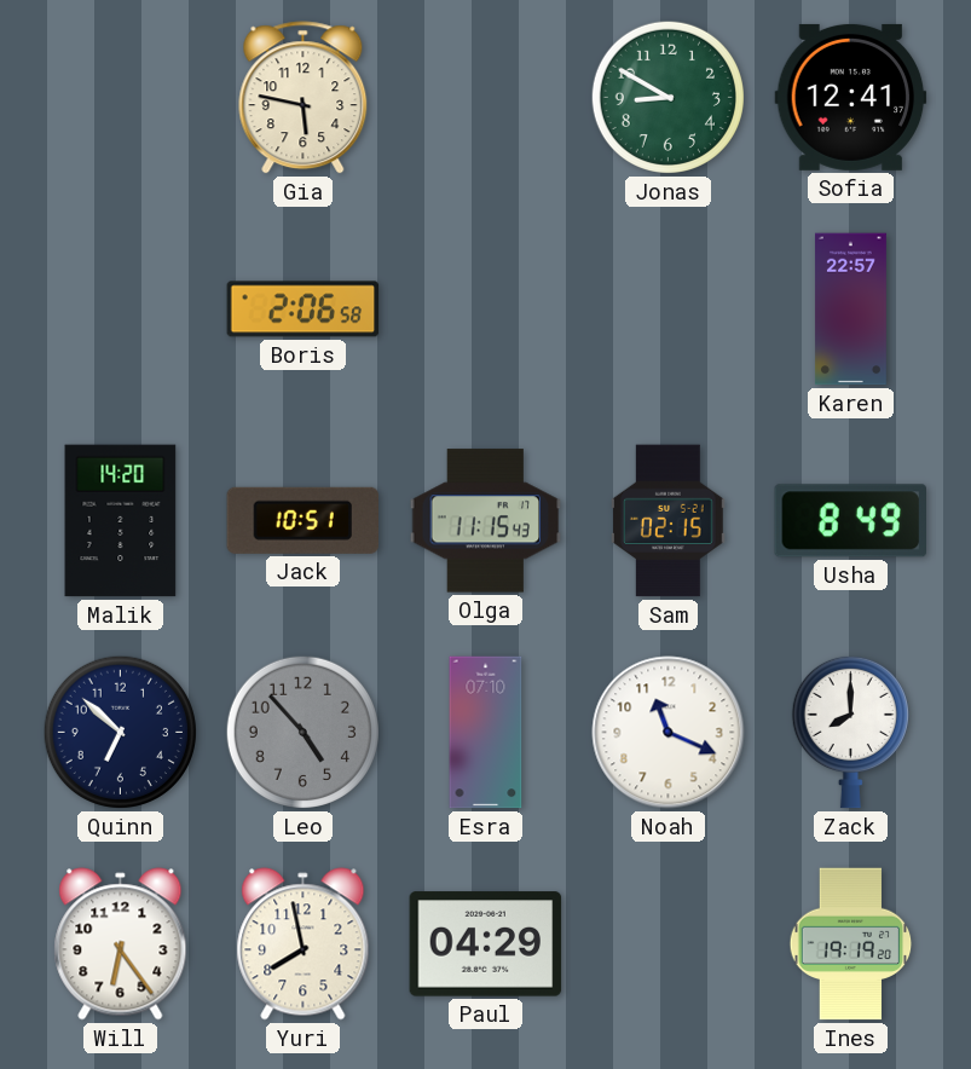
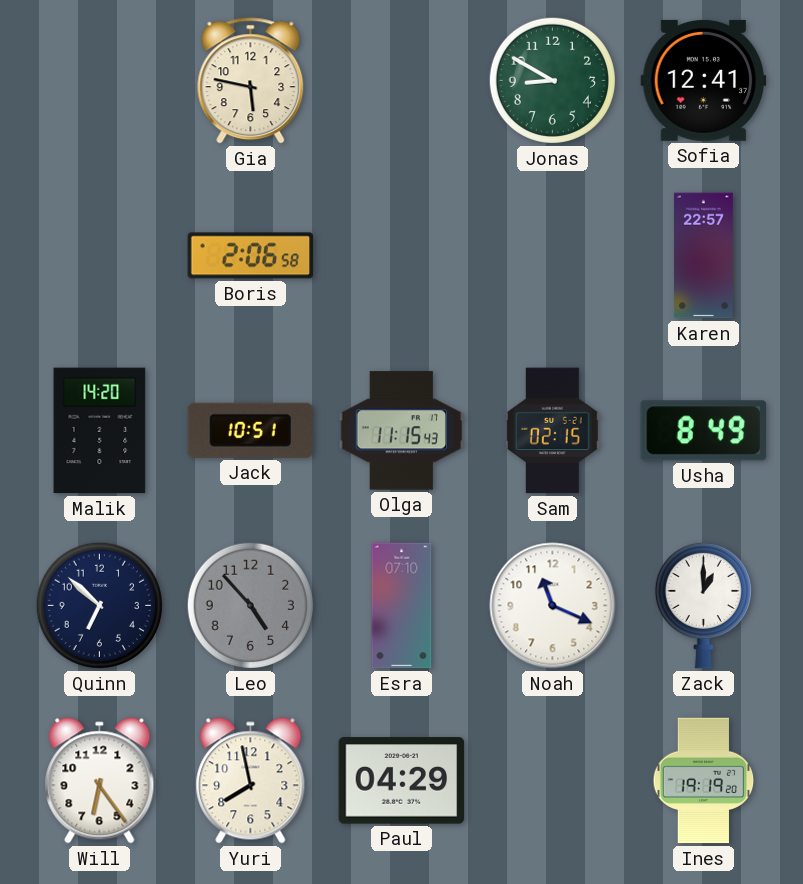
Zack: 8:00 -> 1:00 (703, 605)
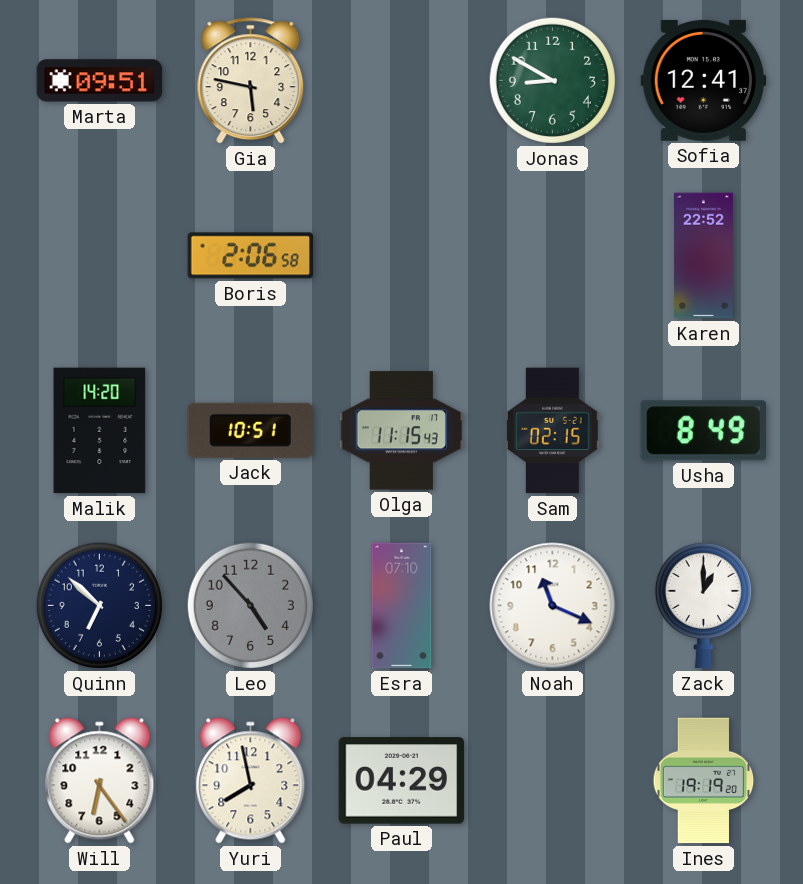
Marta: none -> 09:51 (100, 81)
Karen: 22:57 -> 22:52 (703, 256)
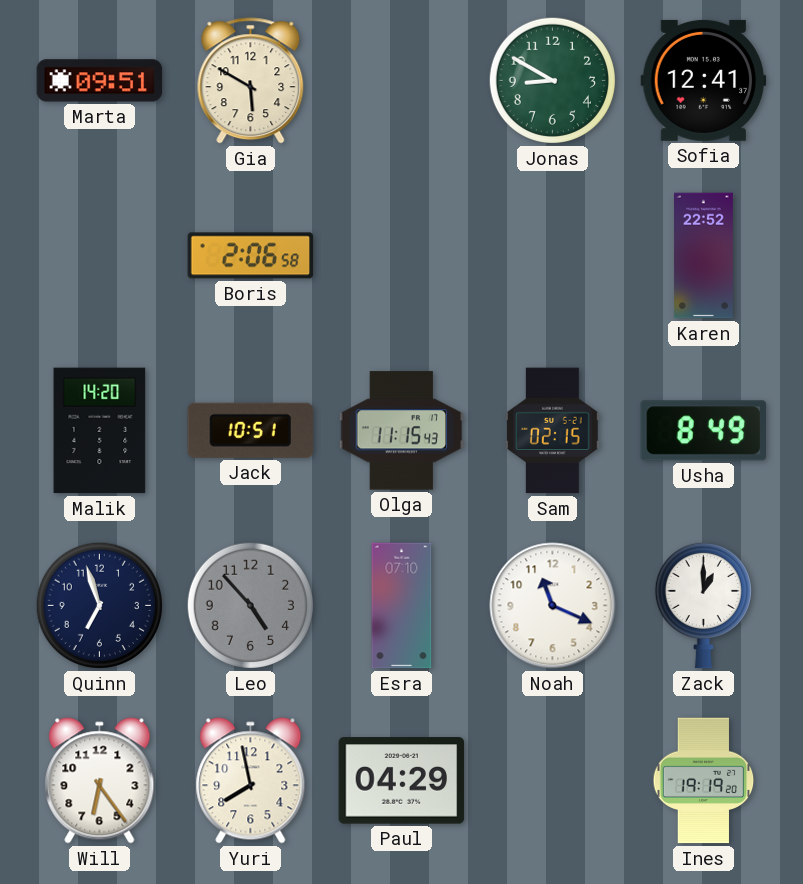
Gia: 5:47 -> 5:50 (251, 81)
Quinn: 6:52 -> 6:57 (99, 605)
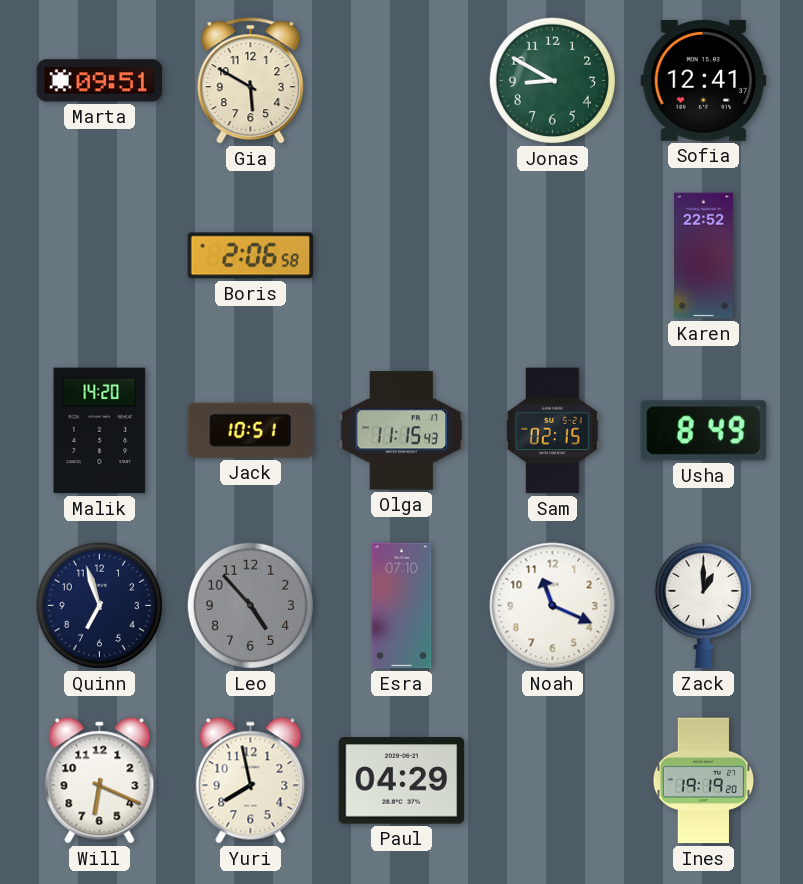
Will: 6:24 -> 6:19 (100, 781)
